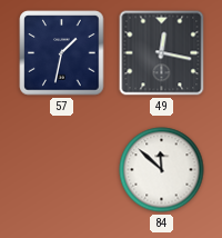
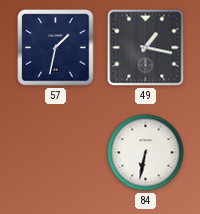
49: 12:17 -> 1:17 (146, 48)
84: 11:52 -> 6:32 (146, 153)
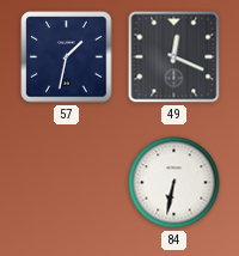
49: 1:17 -> 12:19 (174, 57)
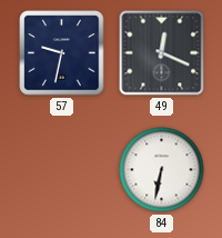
57: 1:32 -> 9:32 (62, 53)
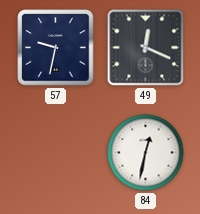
84: 6:32 -> 12:32 (146, 153)
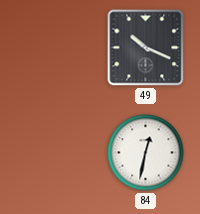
57: 9:32 -> none (56, 48)
49: 12:19 -> 10:19 (146, 48)
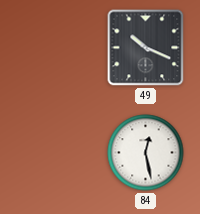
84: 12:32 -> 12:28 (146, 153)
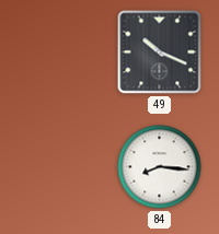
84: 12:28 -> 8:16 (160, 167)
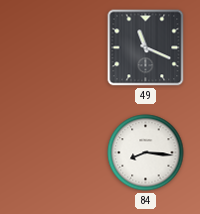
49: 10:19 -> 11:19 (146, 48)
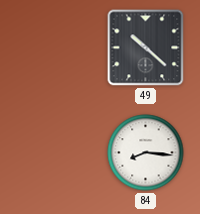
49: 11:19 -> 10:22 (146, 48)
